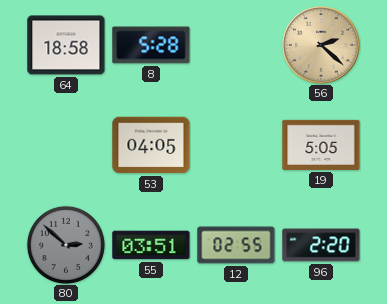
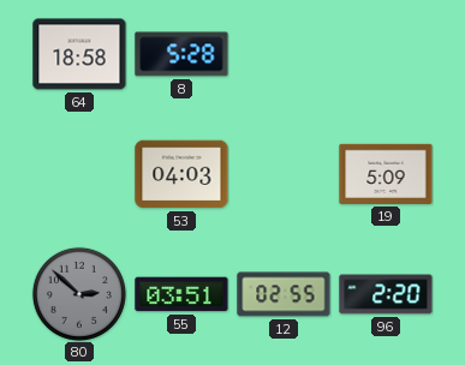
56: 2:22 -> none (322, 46)
53: 04:05 -> 04:03 (181, 174)
19: 5:05 -> 5:09 (386, 174)
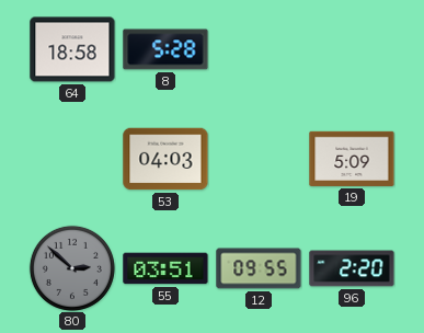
12: 02:55 -> 09:55 (259, 268)
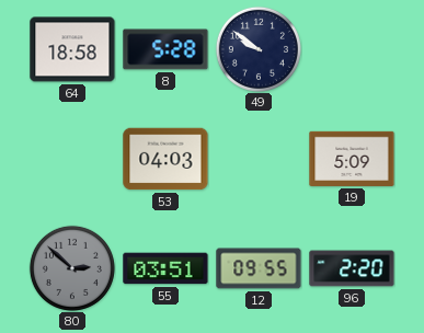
49: none -> 9:51 (259, 49)
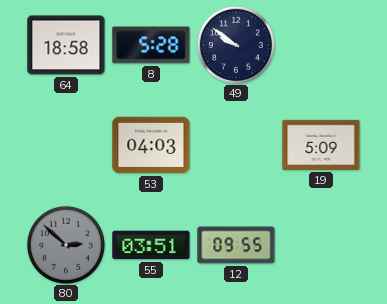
96: 2:20 -> none (352, 268)
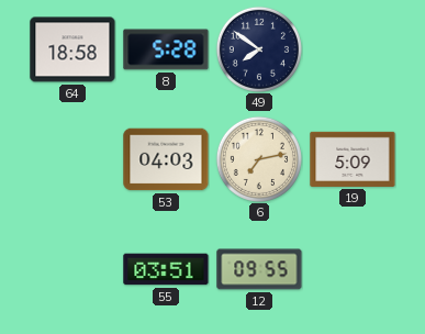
49: 9:51 -> 7:51 (259, 49)
6: none -> 7:13 (259, 159)
80: 2:52 -> none (66, 245)
